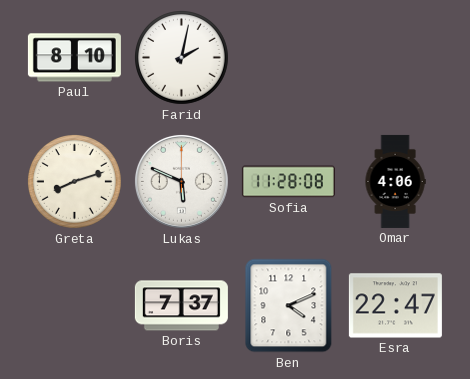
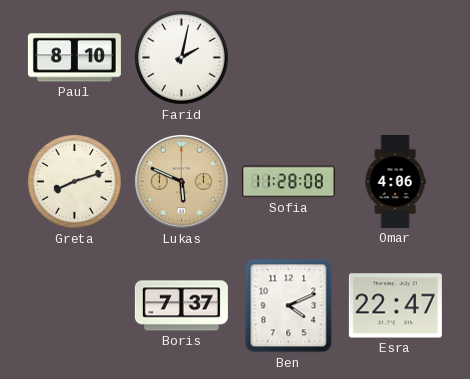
Lukas dial: white -> champagne (181, 181)
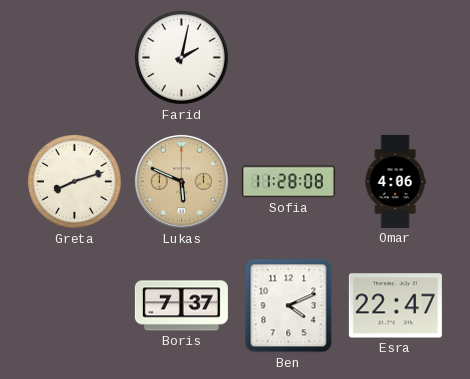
Paul: 8:10 -> none (74, 58)
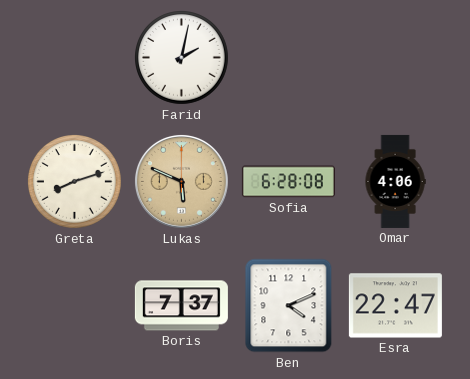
Sofia: 11:28 -> 6:28 (288, 182)
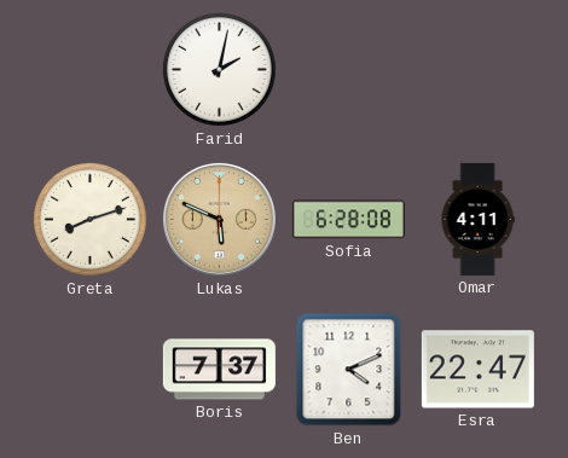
Omar: 4:06 -> 4:11 (477, 219)
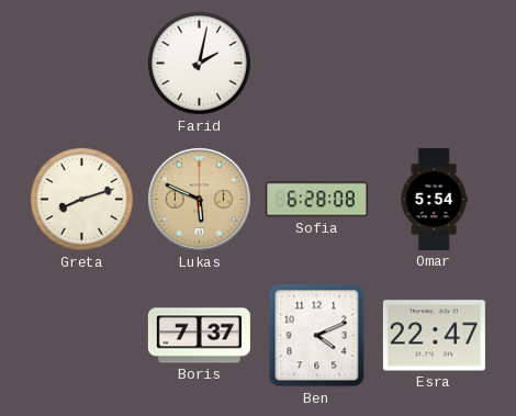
Omar: 4:11 -> 5:54 (434, 199)
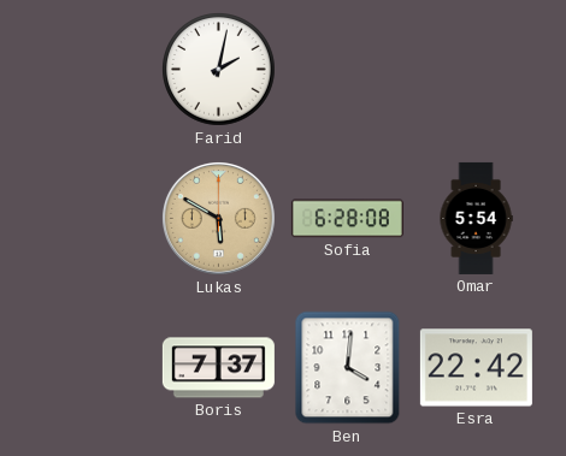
Greta: 8:12 -> none (82, 200)
Lukas: 5:49 -> 5:50 (218, 218)
Ben: 4:11 -> 4:01 (348, 368)
Esra: 22:47 -> 22:42 (476, 368)
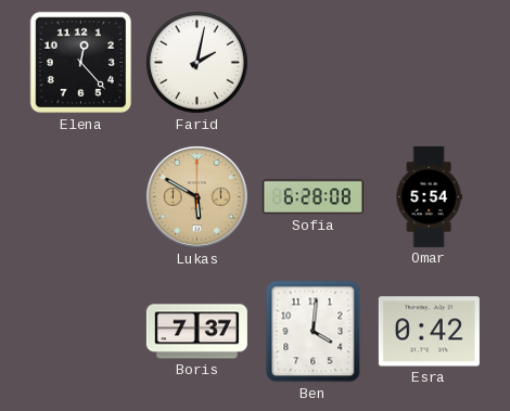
Elena: none -> 12:23 (81, 63)
Esra: 22:42 -> 0:42 (429, 332)
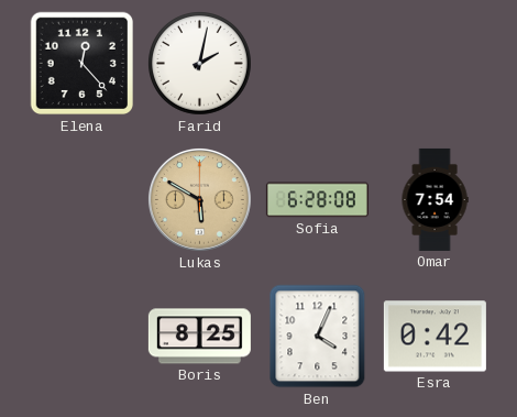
Omar: 5:54 -> 7:54 (435, 199)
Boris: 7:37 -> 8:25 (199, 337)
Ben: 4:01 -> 4:04 (318, 337)
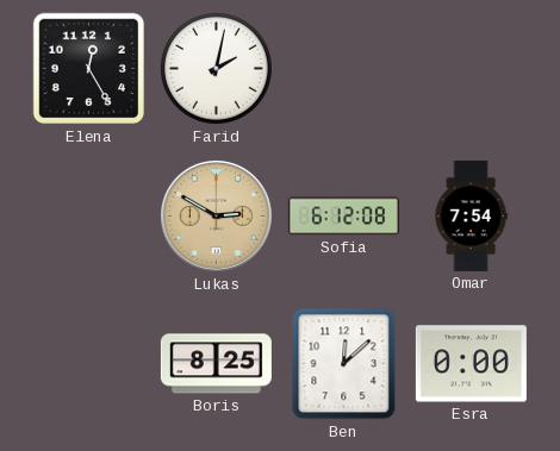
Elena: 12:23 -> 12:25 (89, 69)
Lukas: 5:50 -> 2:50 (216, 215)
Sofia: 6:28 -> 6:12 (343, 217)
Ben: 4:04 -> 12:08 (344, 364)
Esra: 0:42 -> 0:00 (471, 364)
